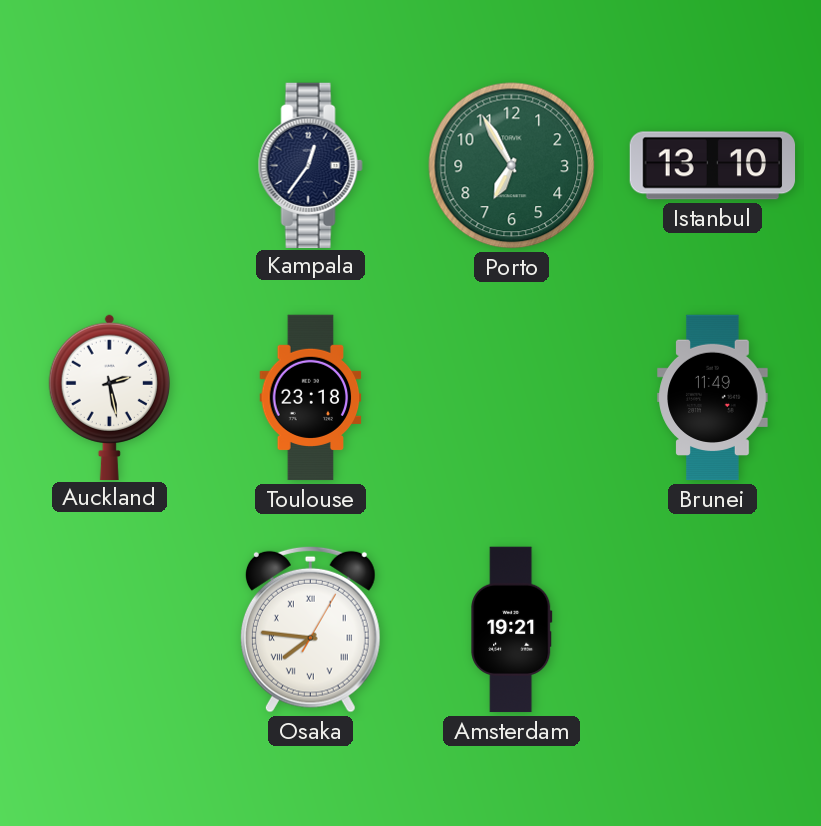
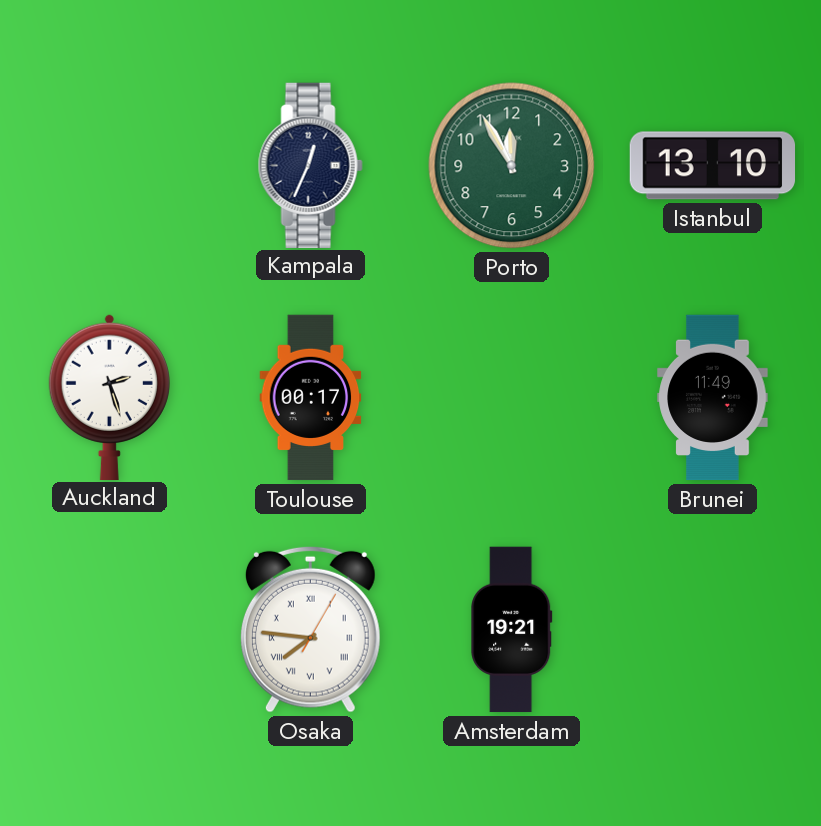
Kampala: 12:36 -> 12:34 (310, 165)
Porto: 6:55 -> 11:55 (512, 166)
Auckland: 2:28 -> 2:27 (109, 396)
Toulouse: 23:18 -> 00:17 (311, 398)
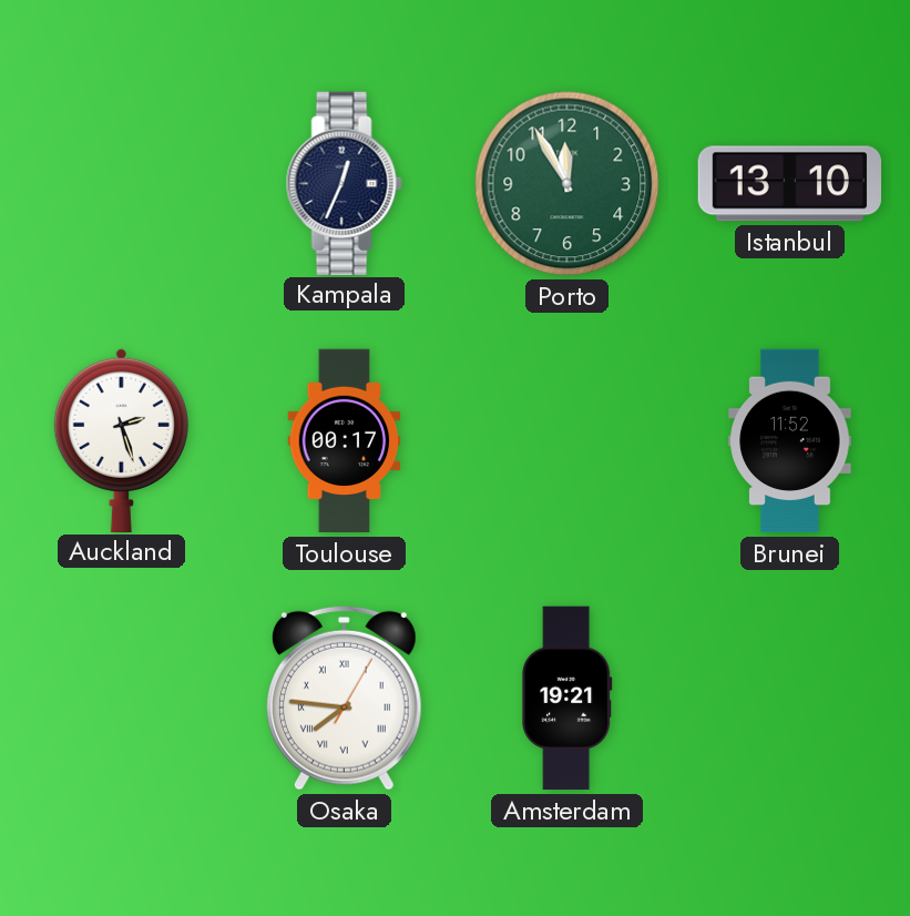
Brunei: 11:49 -> 11:52 (790, 441)
